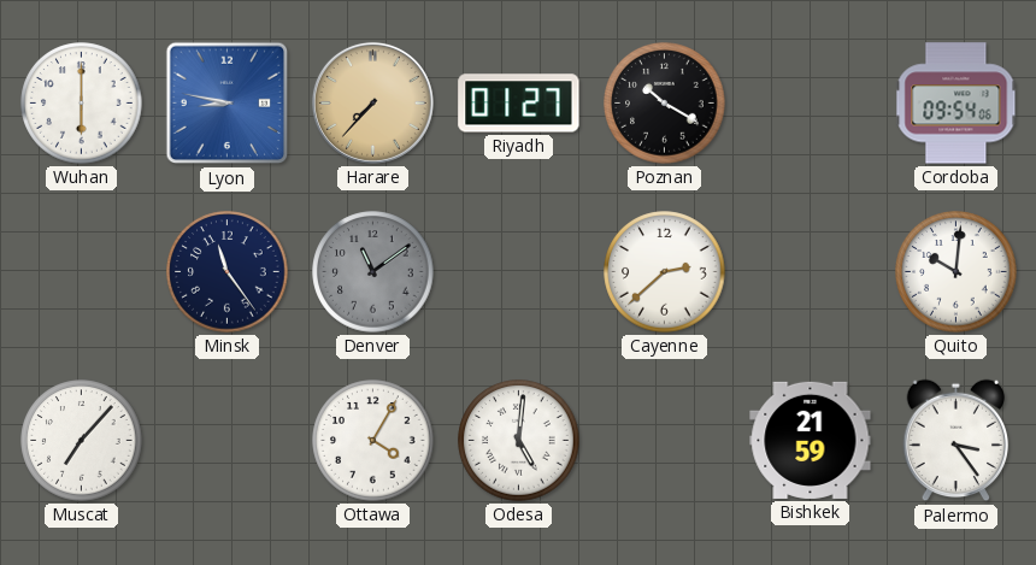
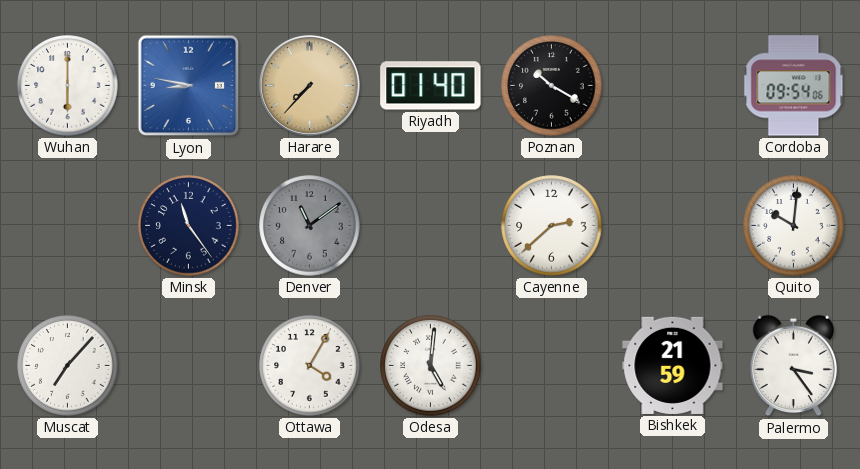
Riyadh: 01:27 -> 01:40 (431, 86)
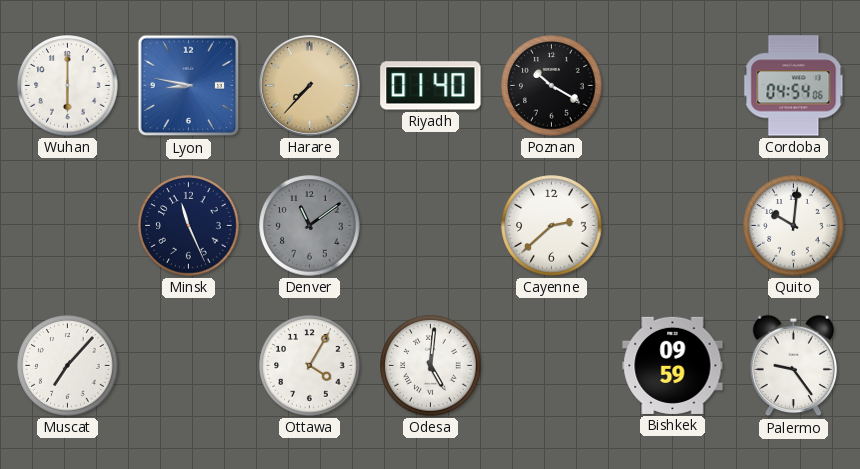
Cordoba: 09:54 -> 04:54 (794, 86)
Minsk: 11:24 -> 11:26 (189, 226)
Bishkek: 21:59 -> 09:59 (673, 365)
Palermo: 3:24 -> 9:24 (794, 366)
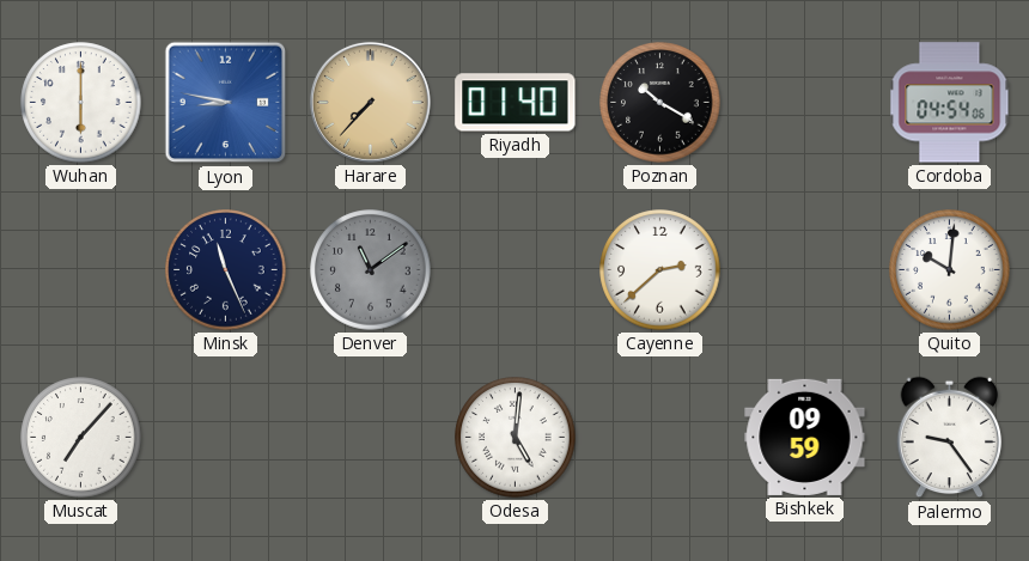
Ottawa: 4:05 -> none (310, 366)
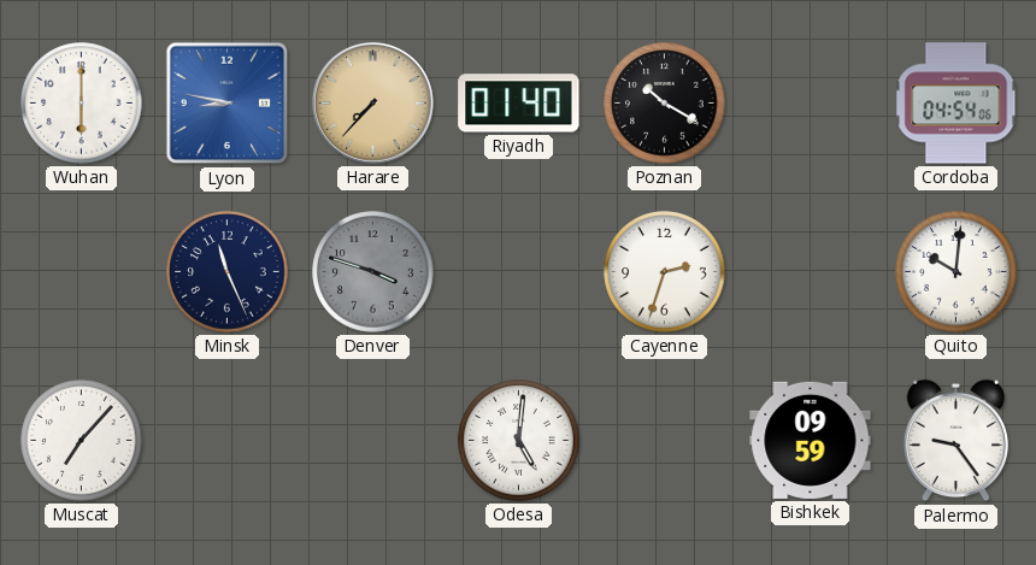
Denver: 11:09 -> 3:48 (373, 272)
Cayenne: 2:38 -> 2:33 (665, 272)
